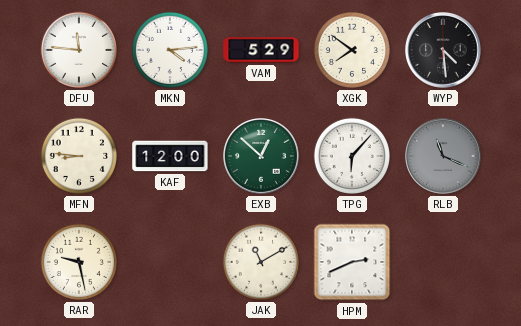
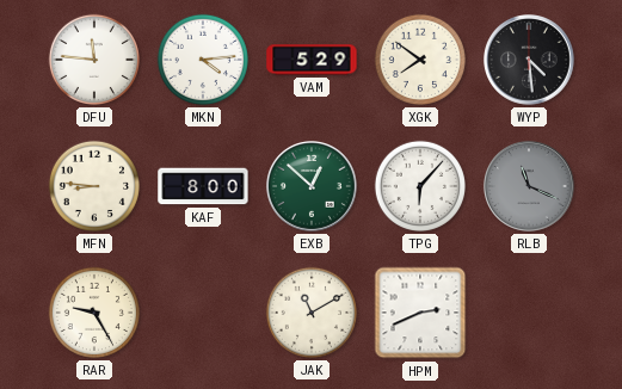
KAF: 12:00 -> 8:00 (203, 186)
RAR: 9:28 -> 9:25 (94, 313)
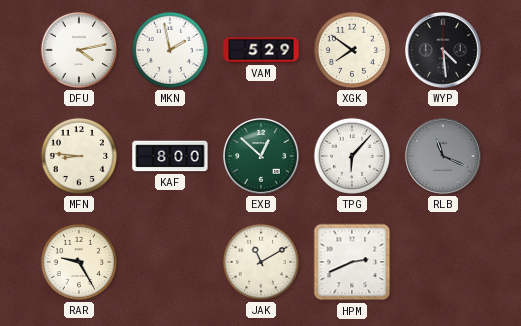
DFU: 11:46 -> 4:13 (79, 50)
MKN: 4:14 -> 1:58 (170, 50)
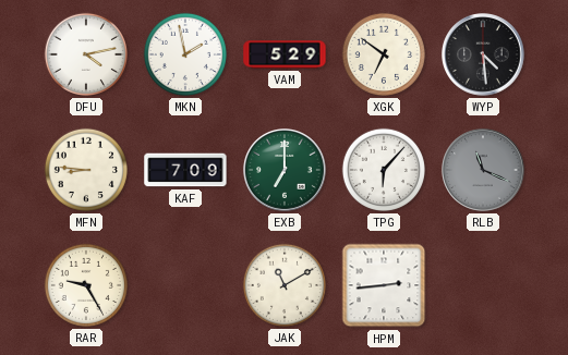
XGK: 7:51 -> 6:51 (384, 54)
KAF: 8:00 -> 7:09 (185, 170)
EXB: 12:52 -> 7:00 (286, 171)
HPM: 2:41 -> 2:44 (384, 285)
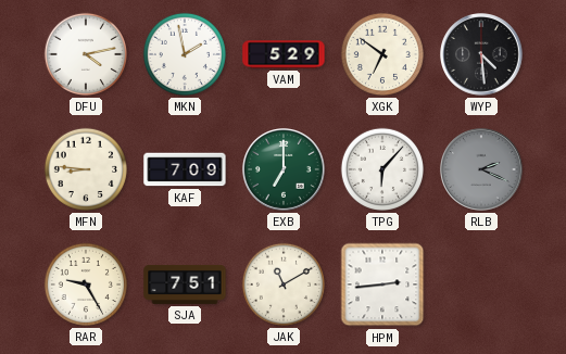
RLB: 11:19 -> 2:19 (482, 170)
SJA: none -> 7:51 (185, 285)
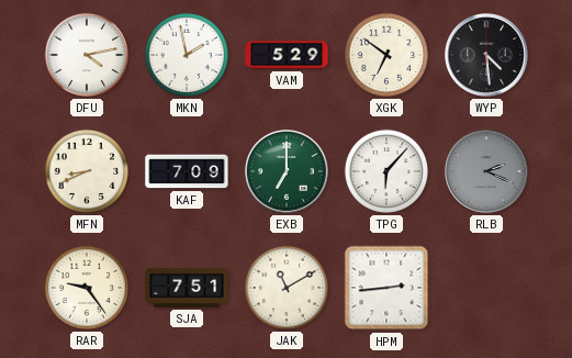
MFN: 8:46 -> 8:41 (87, 171)
RAR: 9:25 -> 9:24 (87, 288)
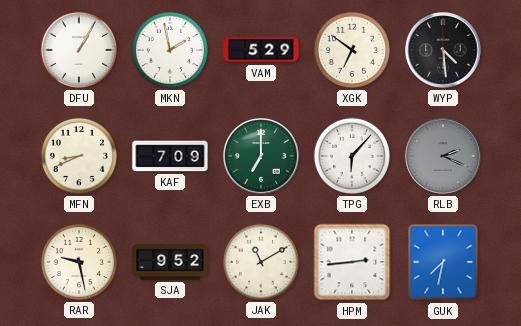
DFU: 4:13 -> 1:05 (79, 50)
RAR: 9:24 -> 9:28 (79, 262)
SJA: 7:51 -> 9:52 (170, 262)
GUK: none -> 7:32 (443, 262)
